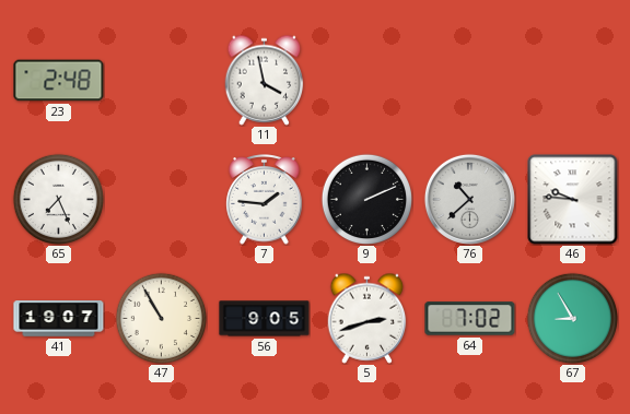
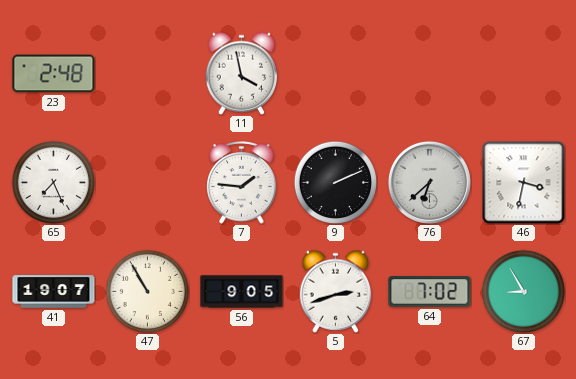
76: 10:38 -> 6:38 (429, 182)
46: 9:46 -> 3:32 (524, 183)
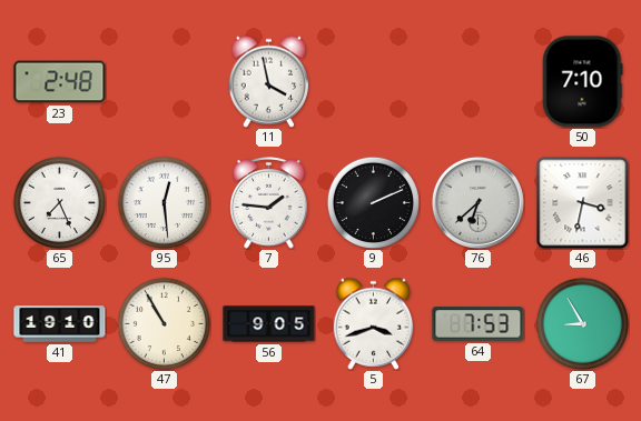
50: none -> 7:10 (583, 82)
95: none -> 12:29 (164, 202)
41: 19:07 -> 19:10 (60, 324)
5: 2:42 -> 3:42 (374, 323)
64: 7:02 -> 7:53 (479, 324)
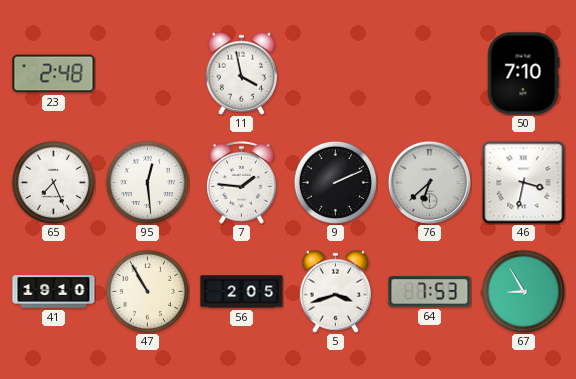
56: 9:05 -> 2:05 (242, 292)
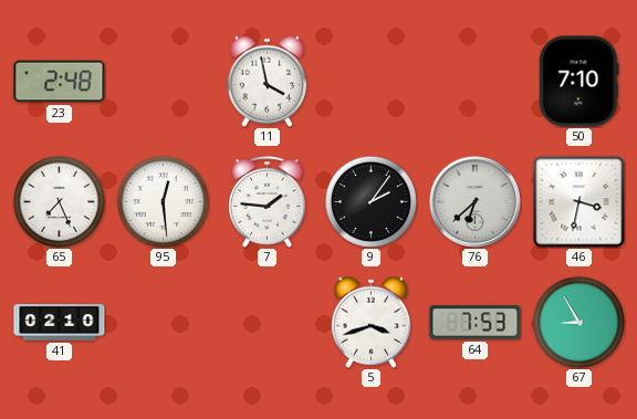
9: 2:11 -> 2:06 (370, 201)
41: 19:10 -> 02:10 (60, 323)
47: 10:55 -> none (147, 291)
56: 2:05 -> none (242, 292)
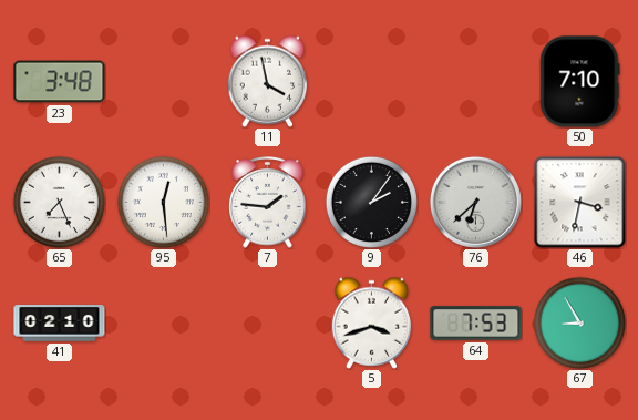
23: 2:48 -> 3:48 (60, 82)
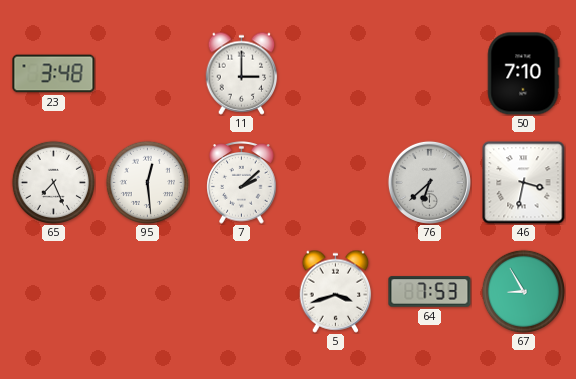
11: 3:58 -> 3:00 (242, 73)
7: 1:46 -> 2:08 (242, 183)
9: 2:06 -> none (371, 202)
41: 02:10 -> none (60, 324)
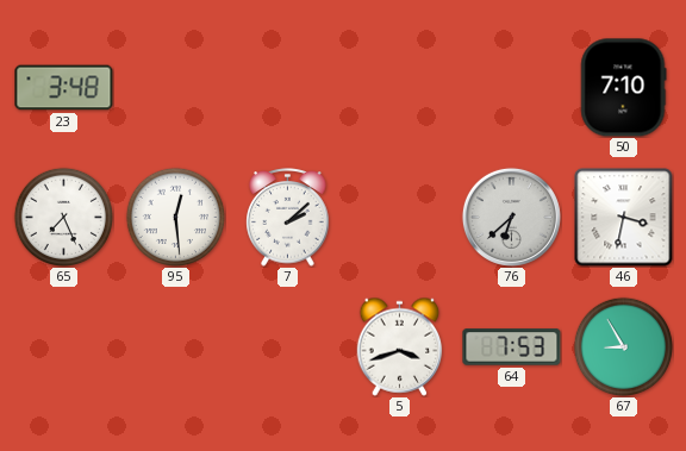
11: 3:00 -> none (242, 73)
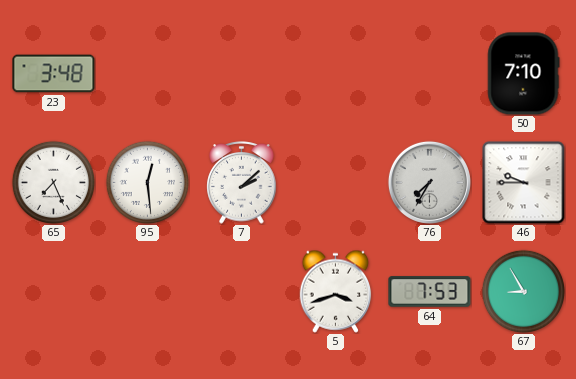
76: 6:38 -> 7:35 (429, 182)
46: 3:32 -> 9:45 (524, 183)
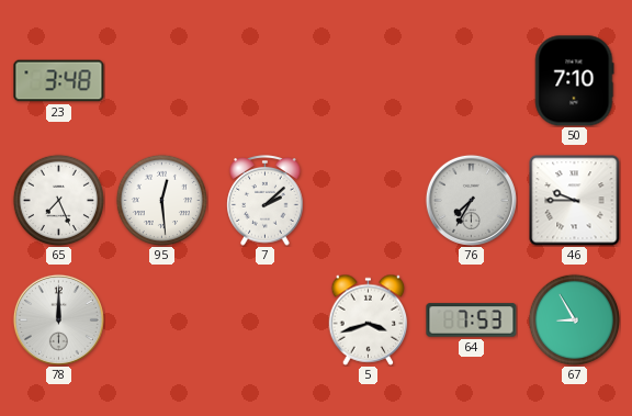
78: none -> 12:00 (58, 319)
